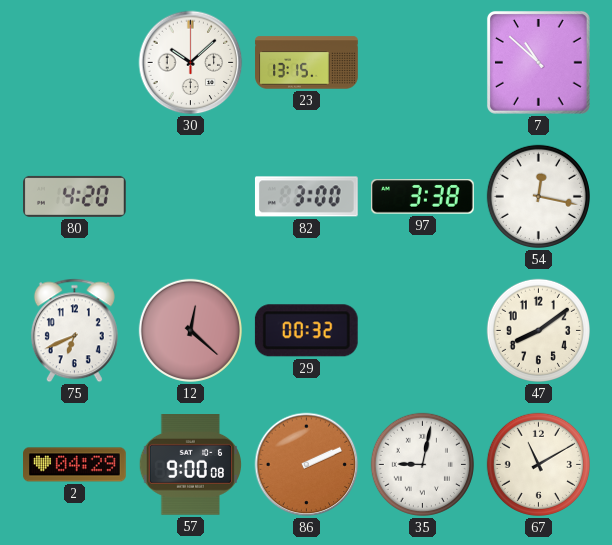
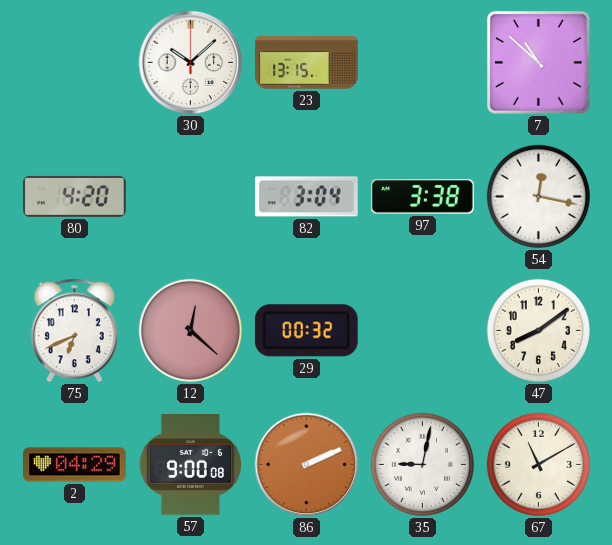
82: 3:00 -> 3:04 (306, 197)
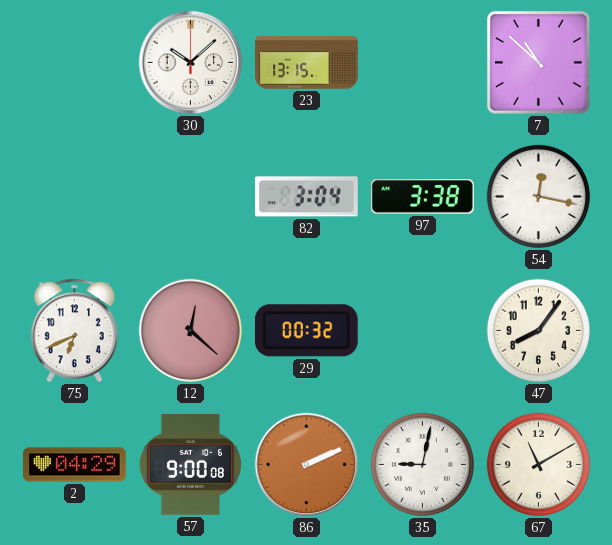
80: 4:20 -> none (75, 196)
47: 8:09 -> 8:06 (538, 330)
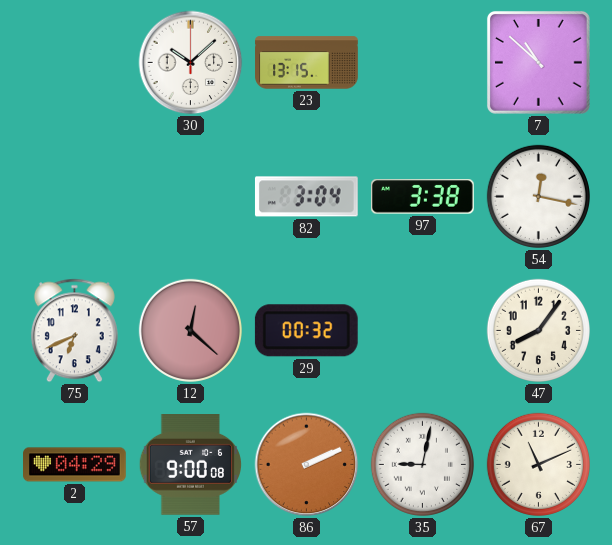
67: 11:10 -> 11:11 (538, 464)
